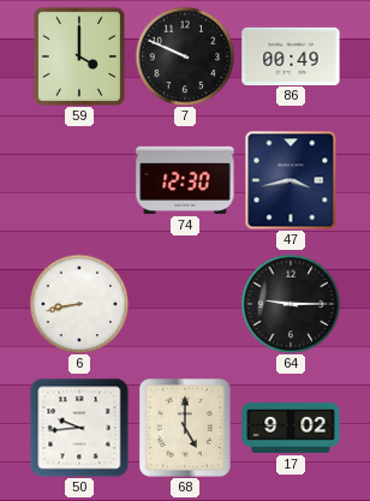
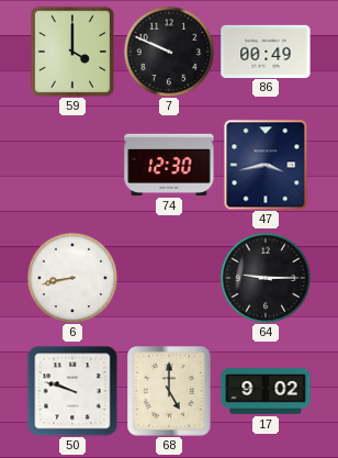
50: 9:44 -> 9:48 (72, 391)
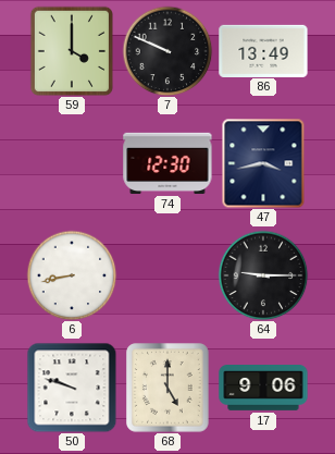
86: 00:49 -> 13:49 (263, 50)
17: 9:02 -> 9:06 (263, 389)
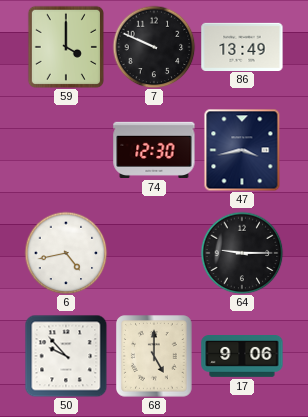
6: 8:43 -> 4:43 (66, 253)
50: 9:48 -> 9:53 (66, 356)
